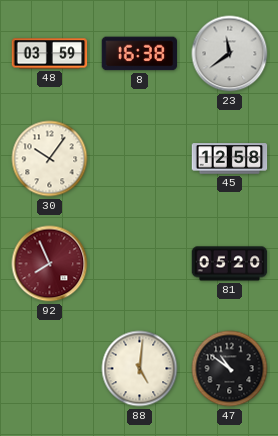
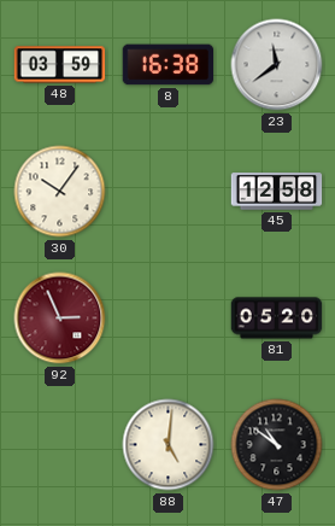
92: 7:56 -> 2:56 (60, 318)
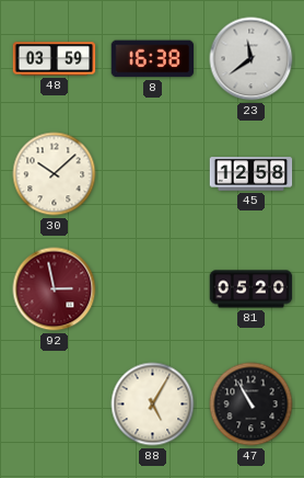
30: 10:06 -> 10:08 (55, 174)
92: 2:56 -> 2:58 (55, 289)
88: 5:01 -> 5:05 (153, 405)
47: 10:51 -> 10:55 (252, 405)
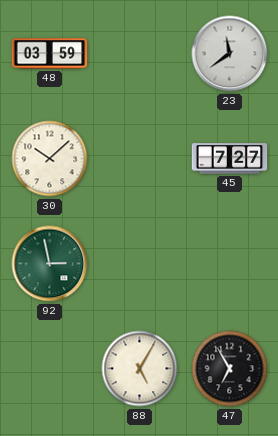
8: 16:38 -> none (153, 59)
45: 12:58 -> 7:27 (230, 159)
92 dial: burgundy -> green (50, 264)
81: 05:20 -> none (252, 289)
47: 10:55 -> 6:55 (230, 369)
